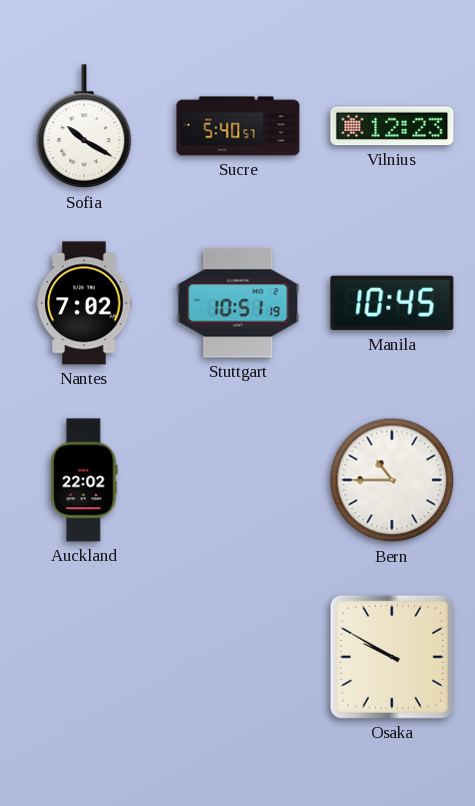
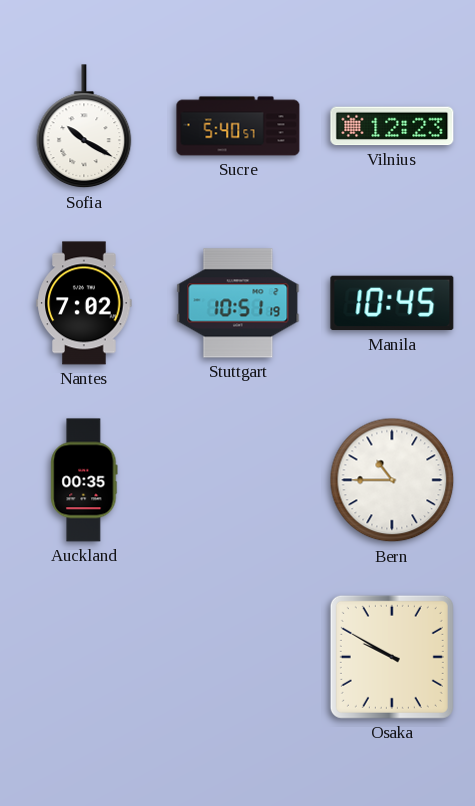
Auckland: 22:02 -> 00:35 (84, 480)
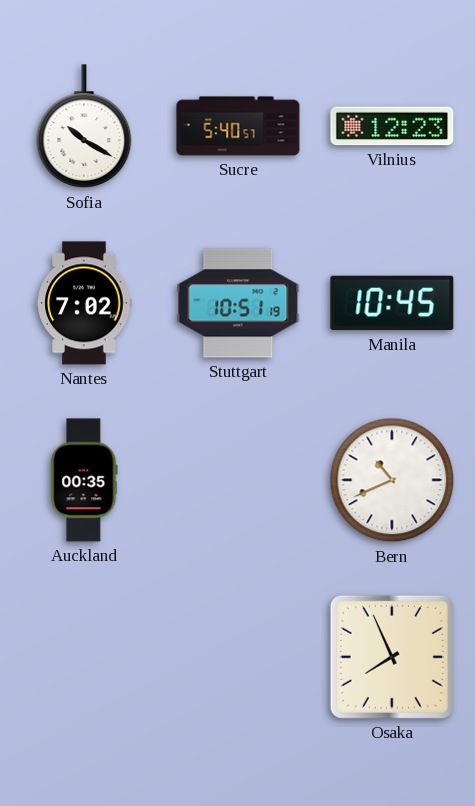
Bern: 10:45 -> 10:41 (392, 480)
Osaka: 9:50 -> 7:56 (392, 657)
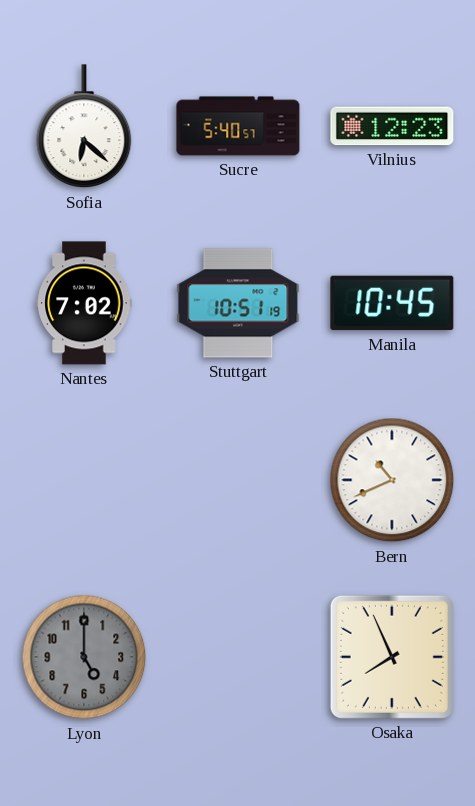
Sofia: 10:20 -> 6:22 (84, 127)
Auckland: 00:35 -> none (84, 480)
Lyon: none -> 5:00 (84, 657)
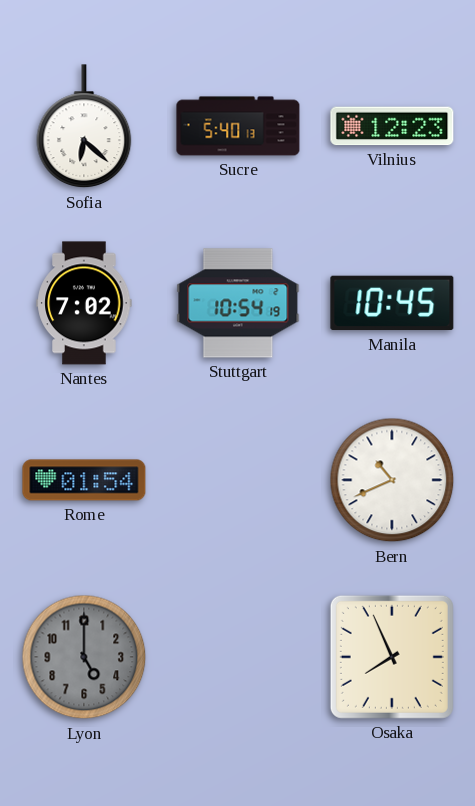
Sucre: 5:40:57 -> 5:40:13 (238, 126)
Stuttgart: 10:51 -> 10:54 (238, 303)
Rome: none -> 01:54 (84, 480)
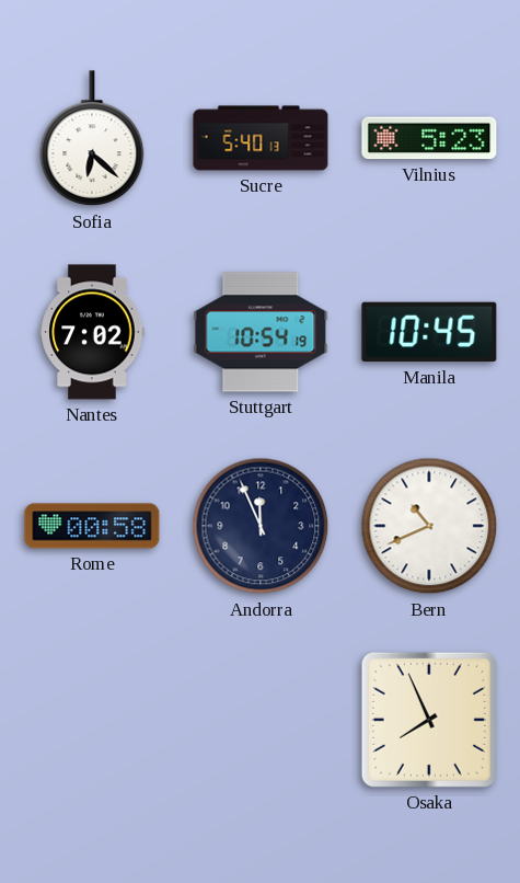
Vilnius: 12:23 -> 5:23 (429, 138)
Rome: 01:54 -> 00:58 (92, 526)
Andorra: none -> 11:56 (261, 526)
Lyon: 5:00 -> none (84, 657)
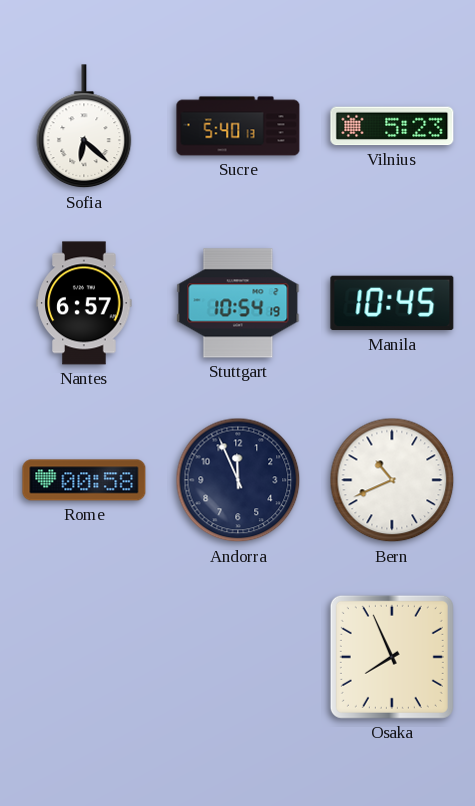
Nantes: 7:02 -> 6:57 (84, 303)
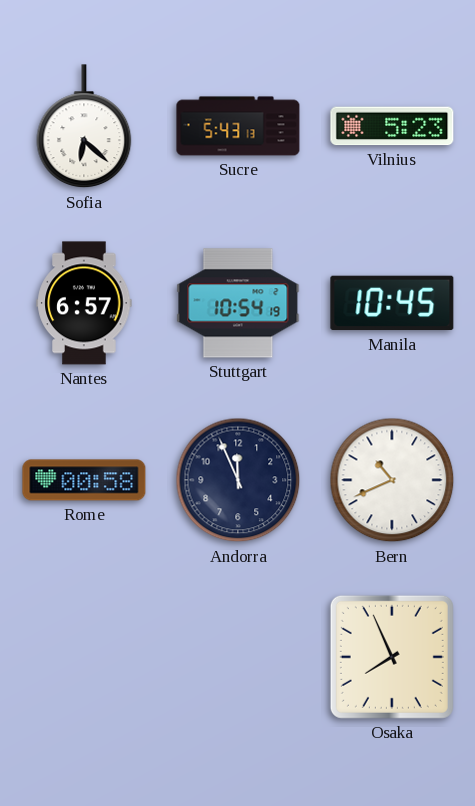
Sucre: 5:40 -> 5:43 (238, 126)
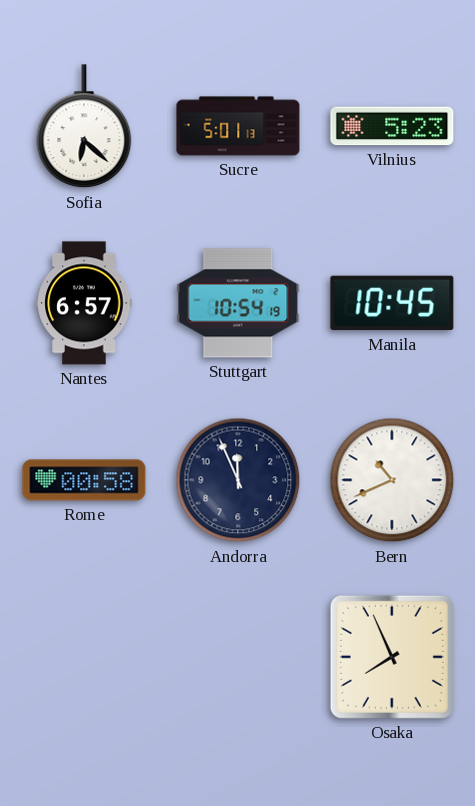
Sucre: 5:43 -> 5:01 (238, 126)
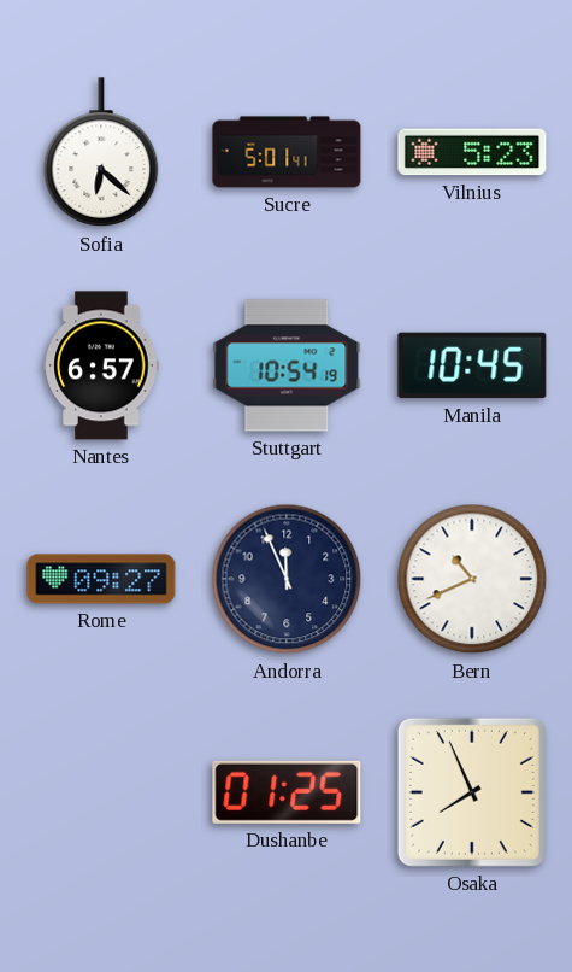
Sucre: 5:01:13 -> 5:01:41 (287, 152)
Rome: 00:58 -> 09:27 (101, 579)
Dushanbe: none -> 01:25 (287, 792)
